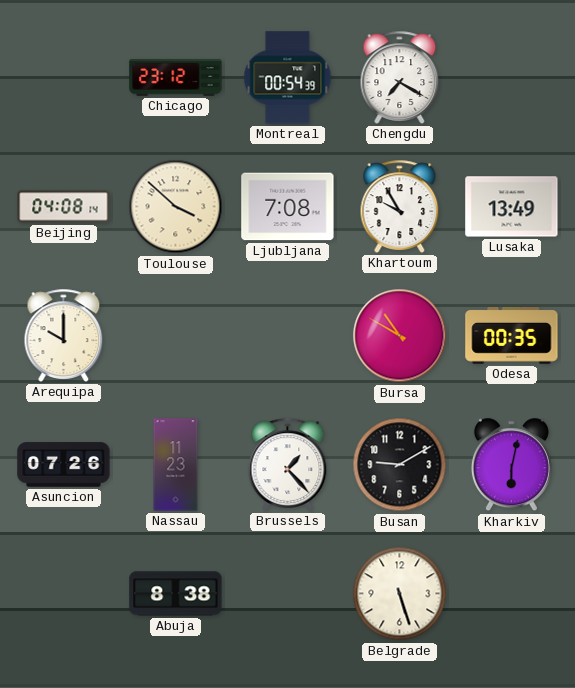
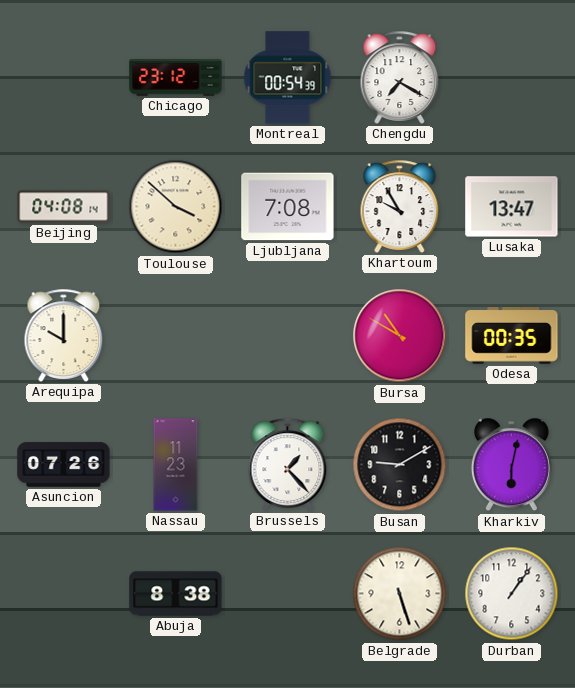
Lusaka: 13:49 -> 13:47 (512, 207)
Durban: none -> 1:06 (512, 594)
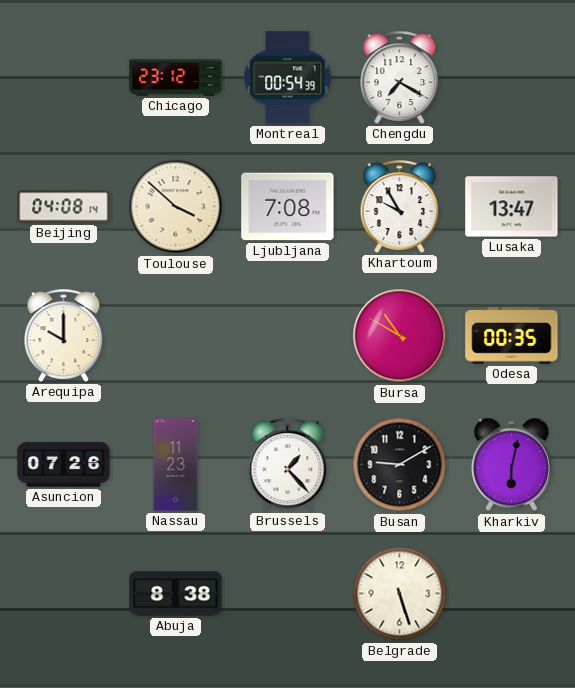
Durban: 1:06 -> none (512, 594)
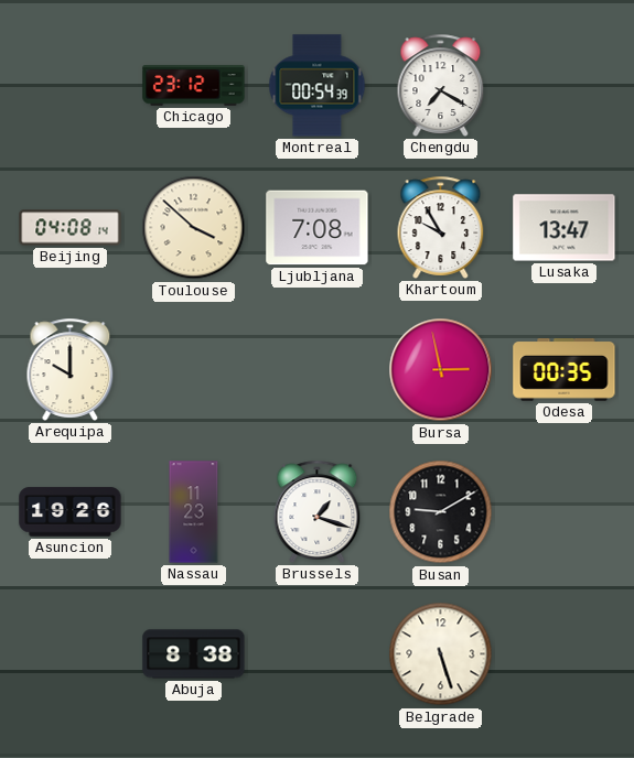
Bursa: 10:50 -> 2:58 (441, 370)
Asuncion: 07:26 -> 19:26 (71, 512)
Brussels: 1:23 -> 1:18 (318, 511)
Kharkiv: 6:02 -> none (511, 465)
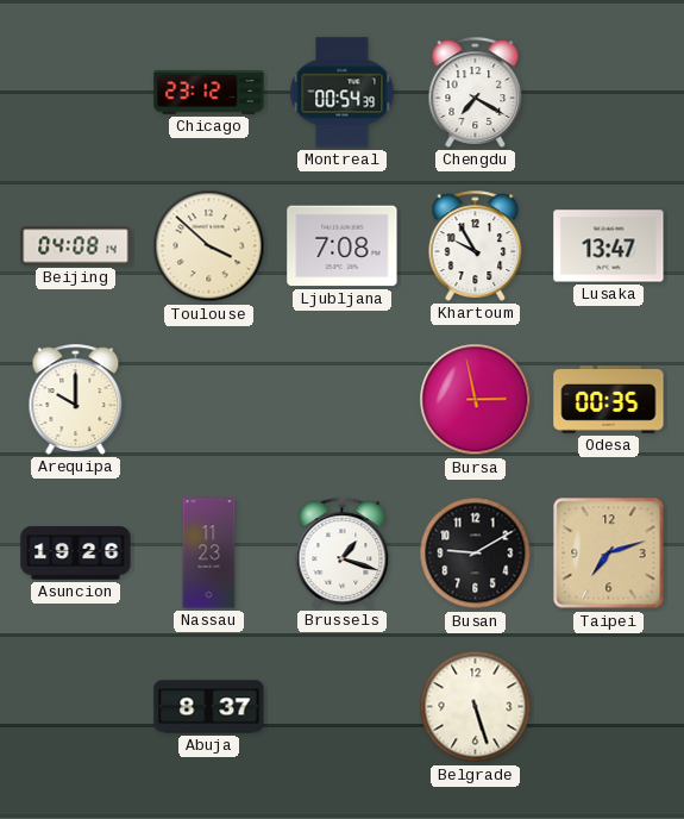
Taipei: none -> 7:12 (609, 554)
Abuja: 8:38 -> 8:37 (209, 707)
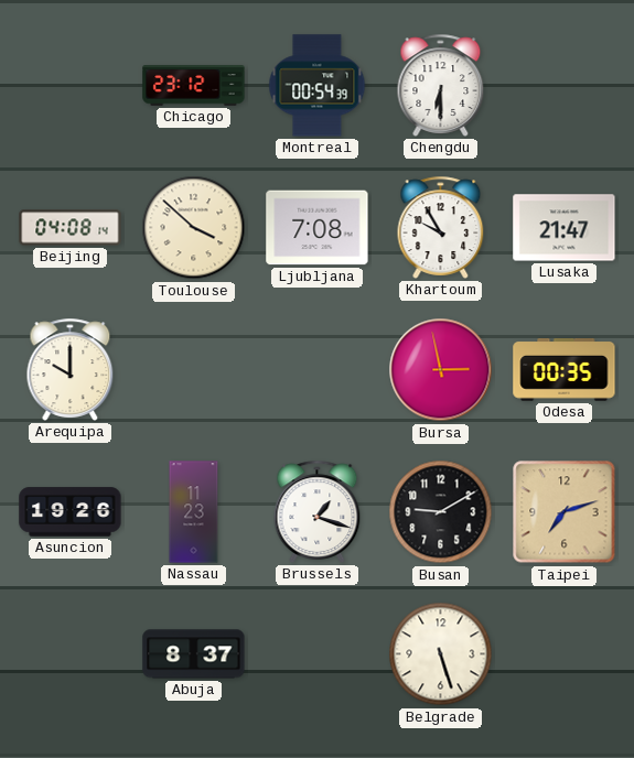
Chengdu: 7:20 -> 6:30 (441, 85)
Lusaka: 13:47 -> 21:47 (565, 228)
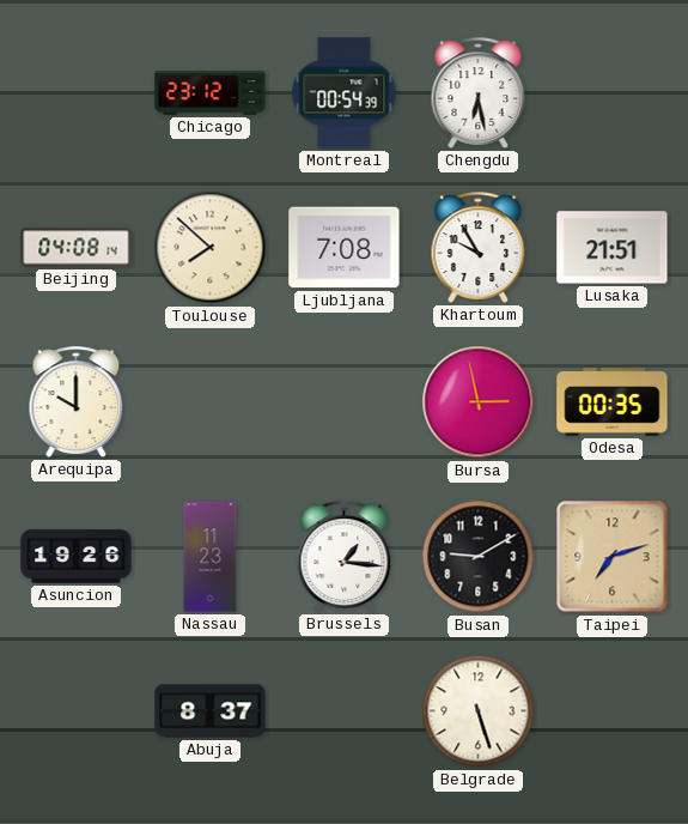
Chengdu: 6:30 -> 6:28 (479, 92)
Toulouse: 3:52 -> 7:52 (211, 248)
Lusaka: 21:47 -> 21:51 (613, 248)
Brussels: 1:18 -> 1:16 (345, 556)
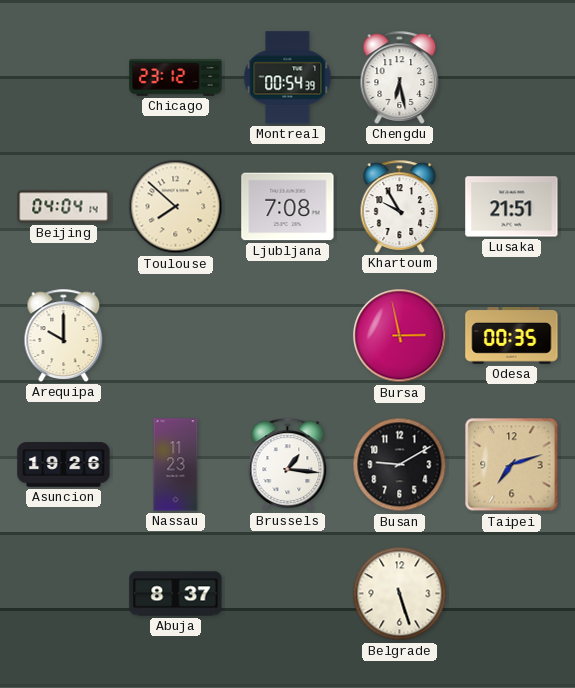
Beijing: 04:08 -> 04:04 (64, 207)
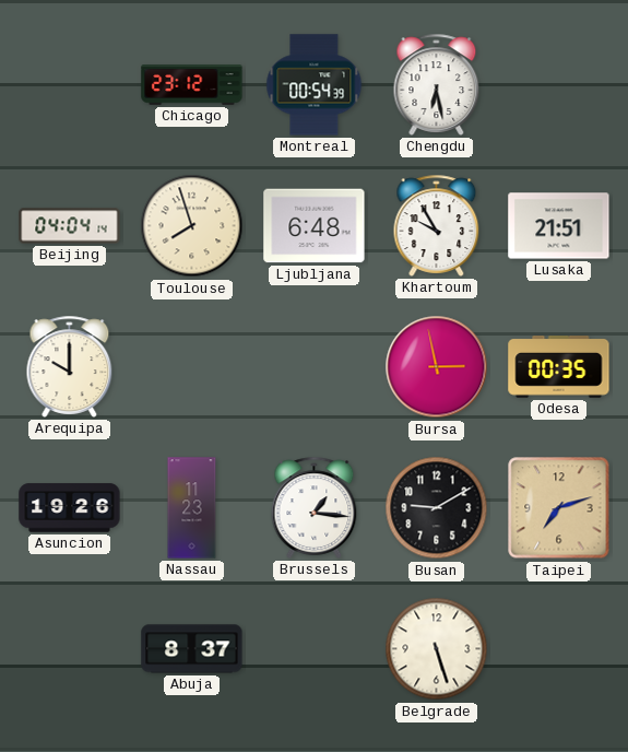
Toulouse: 7:52 -> 7:57 (192, 226)
Ljubljana: 7:08 -> 6:48 (315, 226)
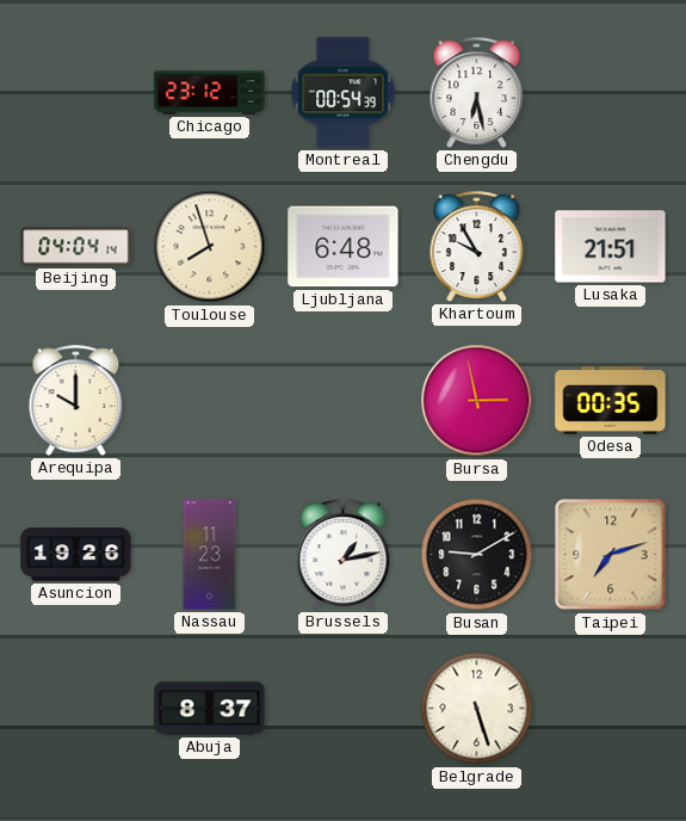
Brussels: 1:16 -> 1:13 (344, 554)
